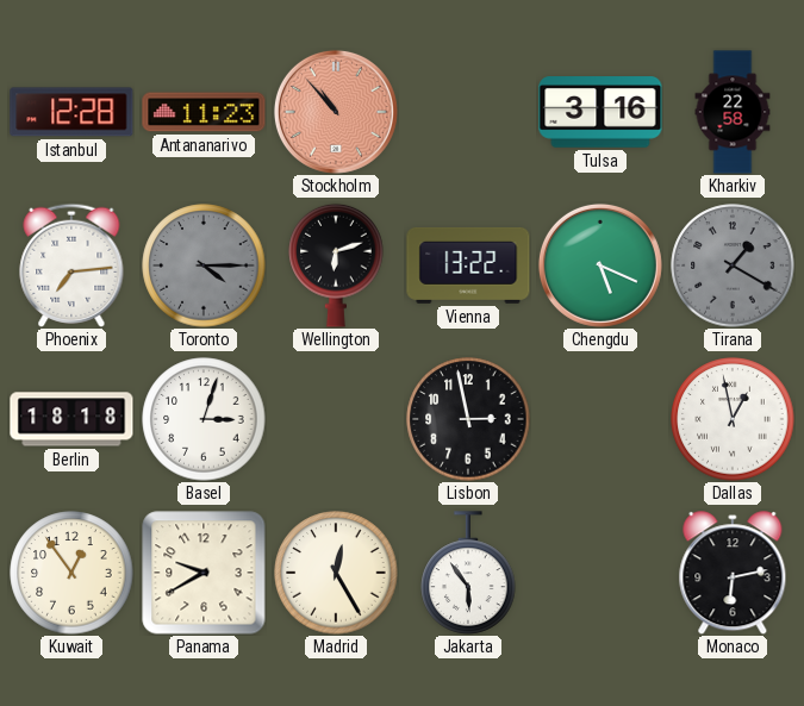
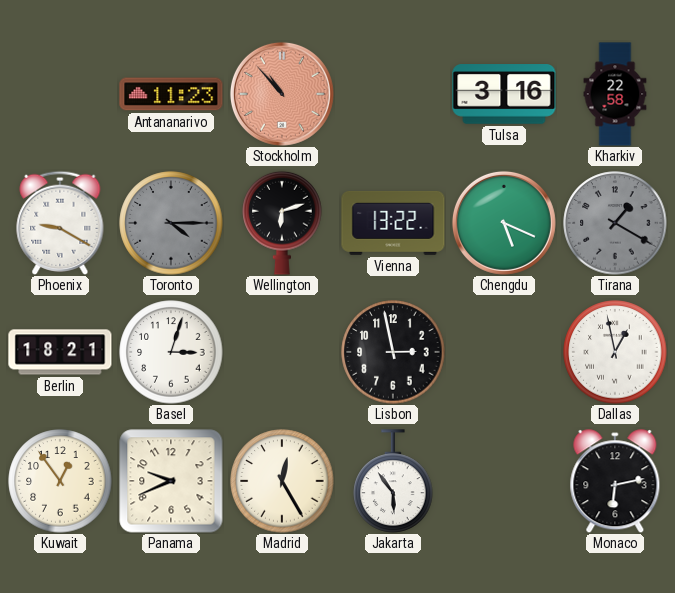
Istanbul: 12:28 -> none (71, 112)
Phoenix: 7:14 -> 9:20 (60, 223)
Berlin: 18:18 -> 18:21 (60, 352)
Panama: 9:40 -> 9:41 (171, 481)
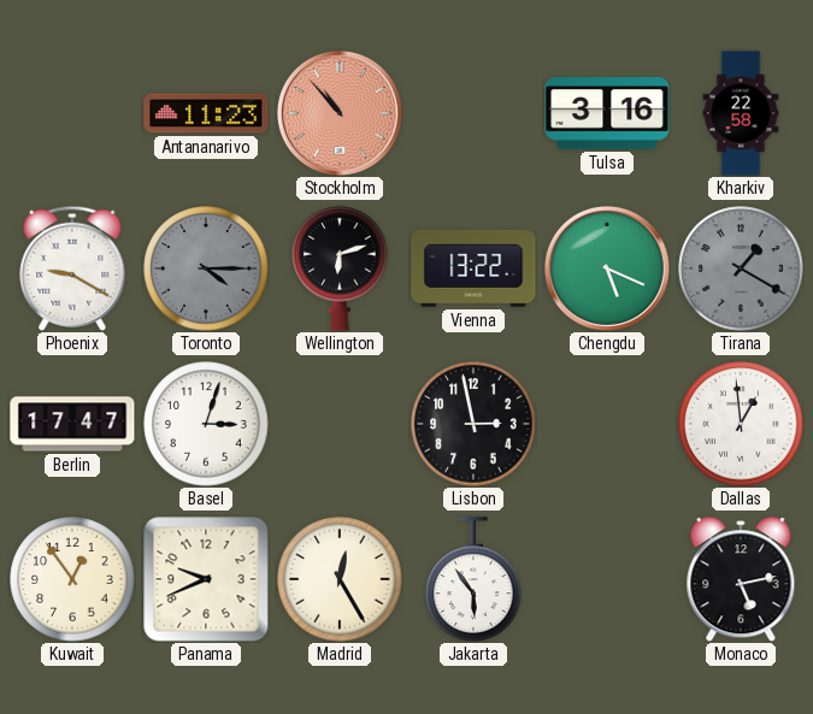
Berlin: 18:21 -> 17:47 (72, 424)
Dallas: 12:58 -> 12:59 (741, 424)
Monaco: 6:13 -> 5:13 (741, 579)
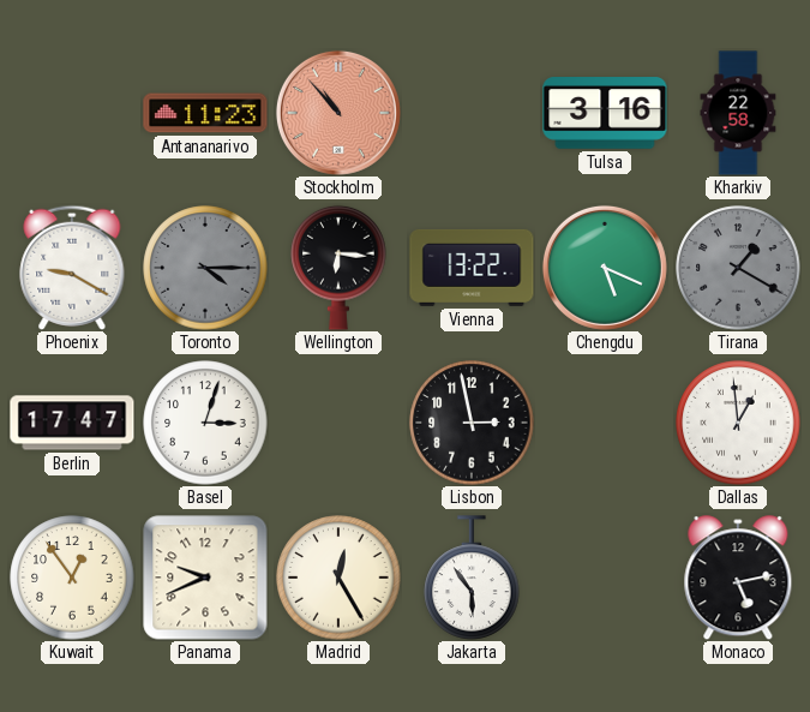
Wellington: 6:12 -> 6:16 (338, 268)
